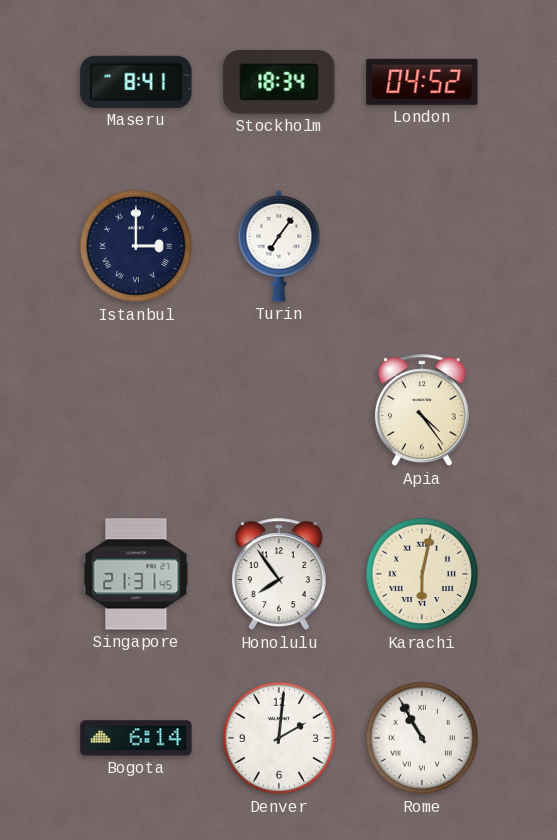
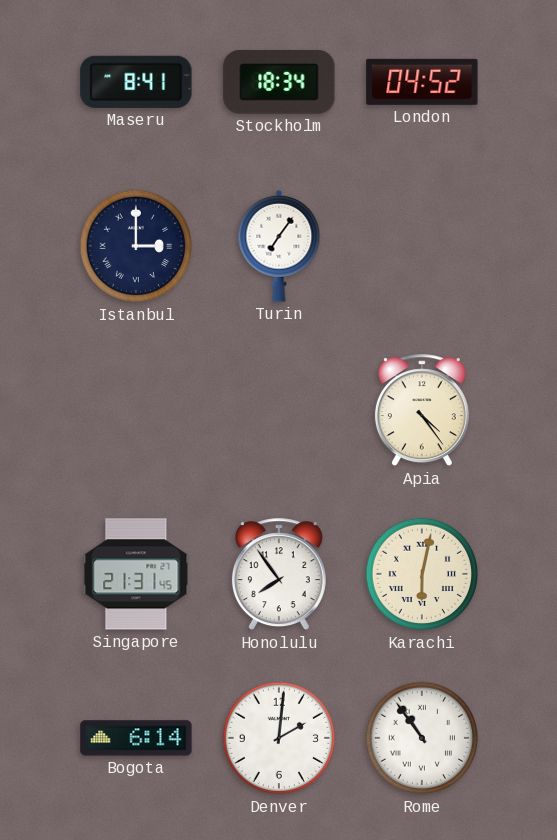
Rome: 10:55 -> 10:54 (422, 738)
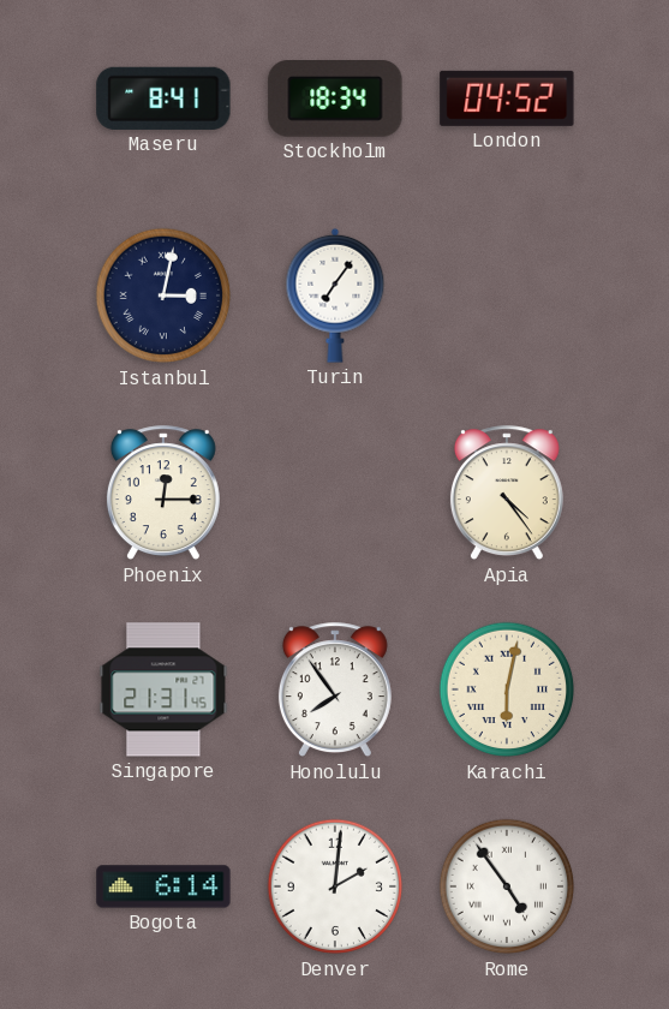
Istanbul: 3:00 -> 3:02 (163, 295)
Phoenix: none -> 12:15 (163, 494)
Rome: 10:54 -> 4:54 (507, 886)
